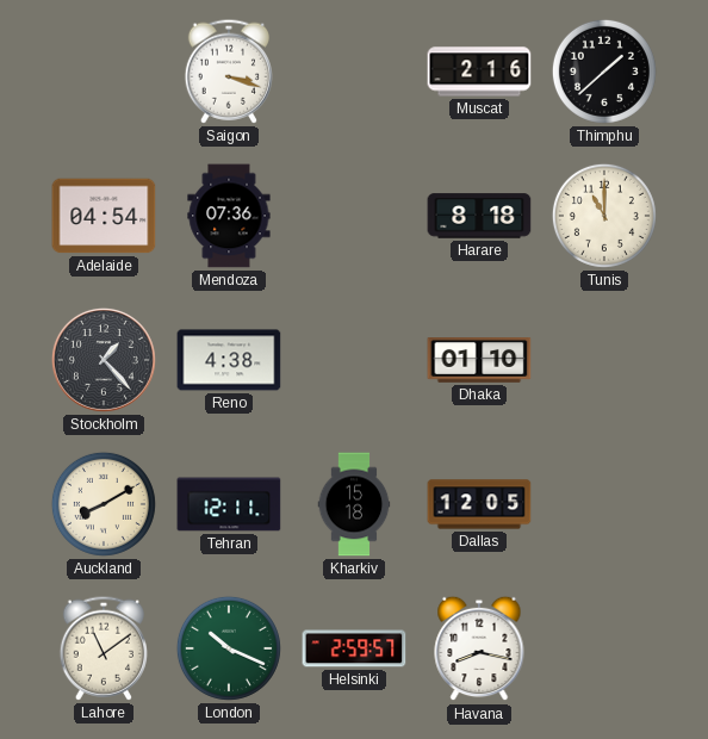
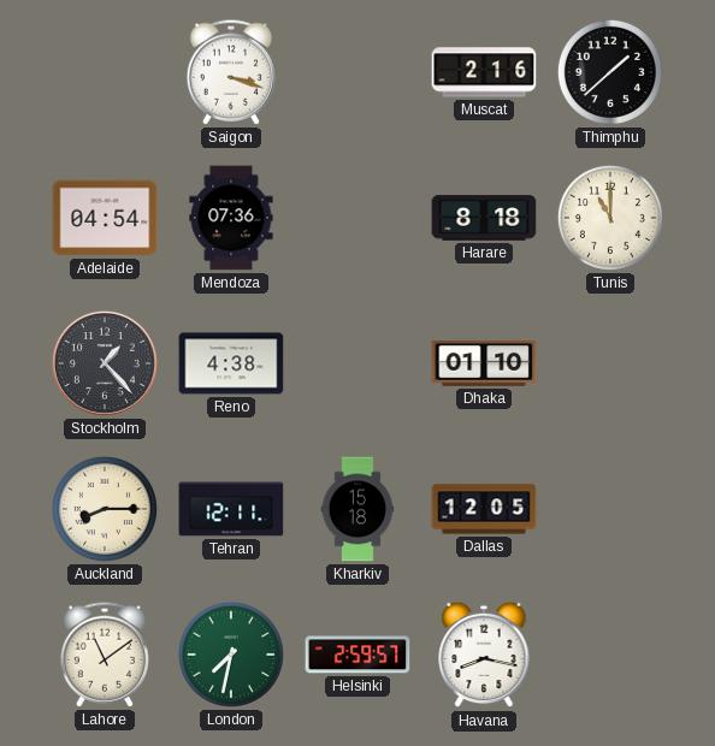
Auckland: 8:10 -> 8:15 (105, 509)
London: 10:19 -> 7:32 (231, 655)
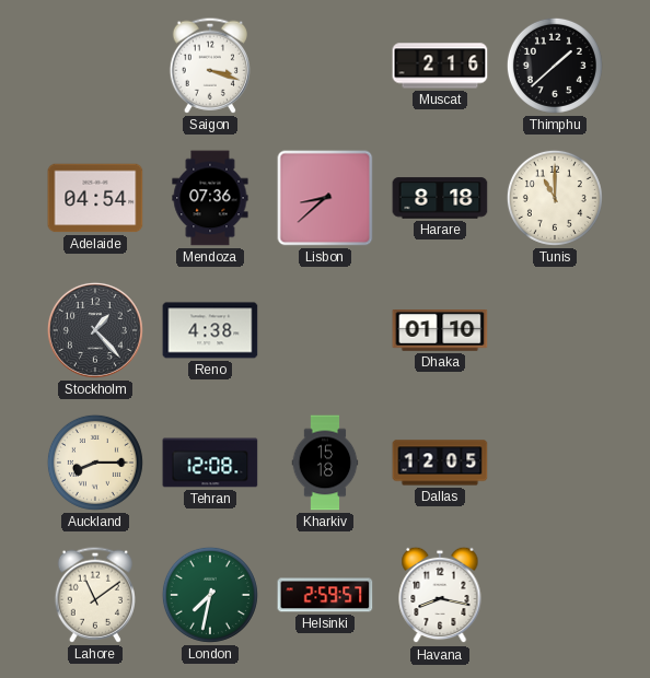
Lisbon: none -> 8:38 (325, 198)
Tehran: 12:11 -> 12:08 (210, 463)
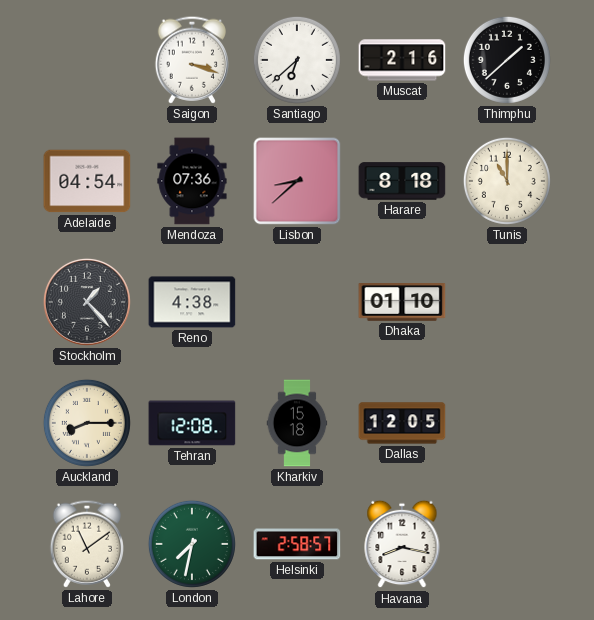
Santiago: none -> 6:38 (297, 60)
Helsinki: 2:59 -> 2:58 (297, 544)
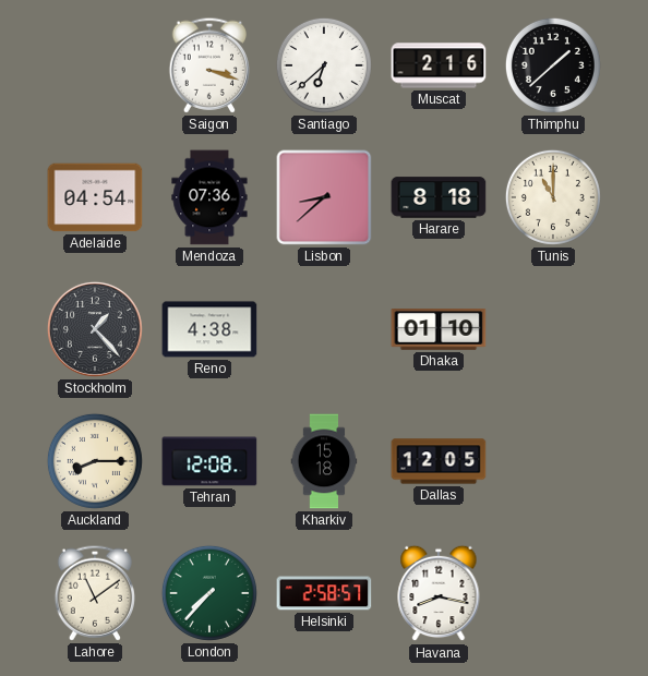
London: 7:32 -> 7:37 (209, 593)
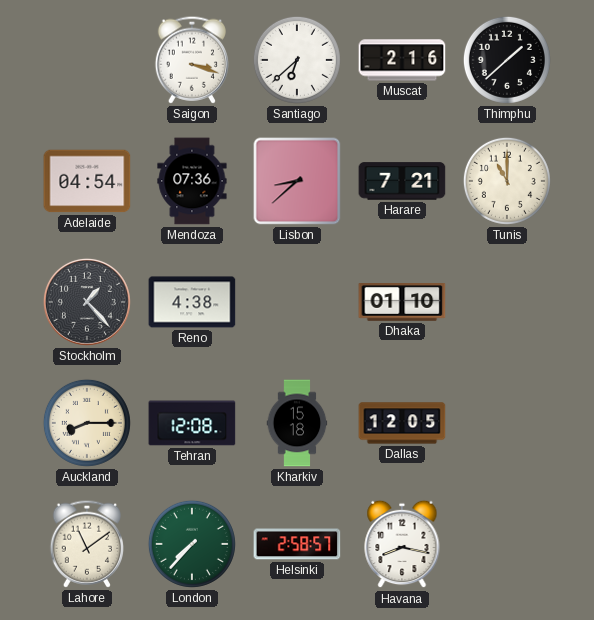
Harare: 8:18 -> 7:21 (402, 181)
